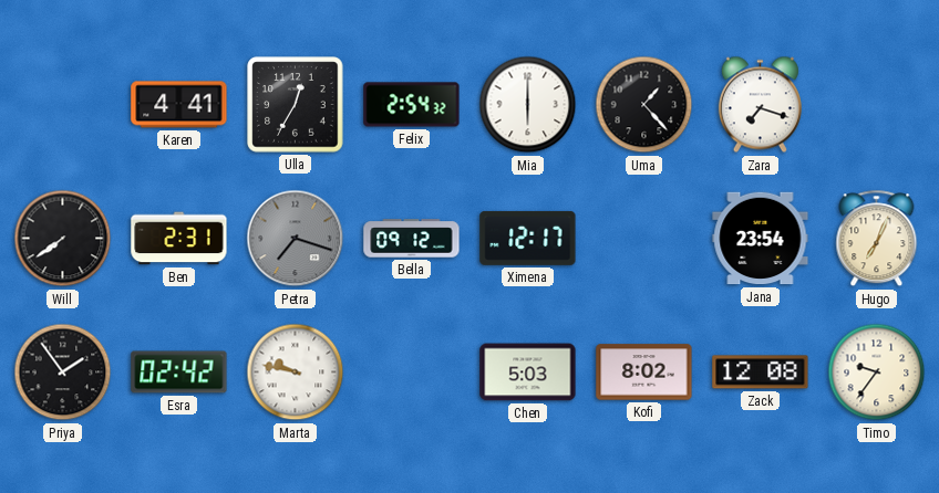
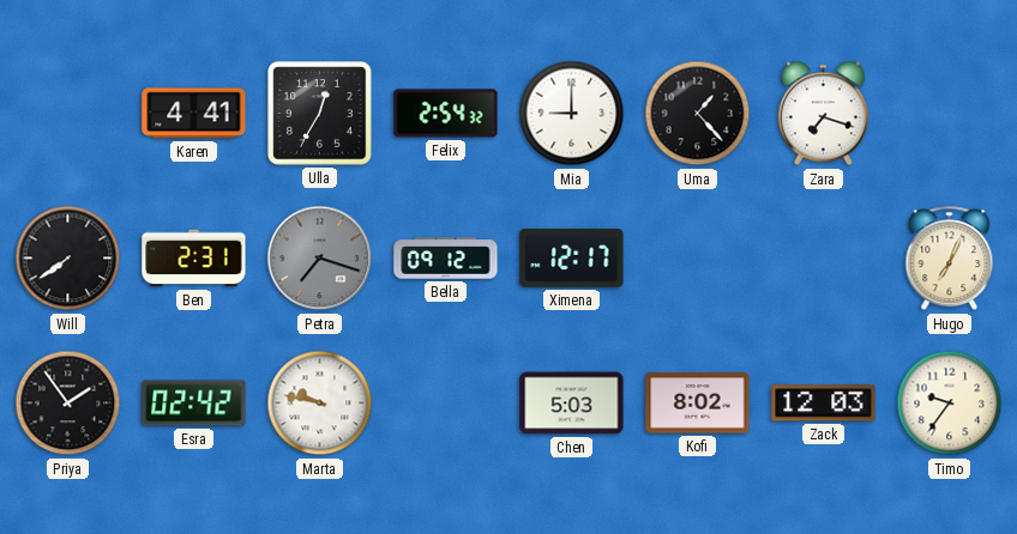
Mia: 6:00 -> 9:00 (572, 114)
Jana: 23:54 -> none (761, 239)
Zack: 12:08 -> 12:03 (824, 403)
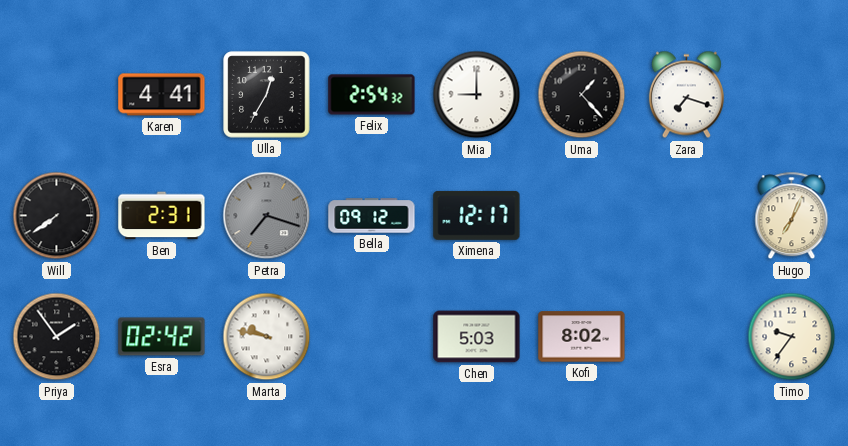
Zack: 12:03 -> none (824, 403)
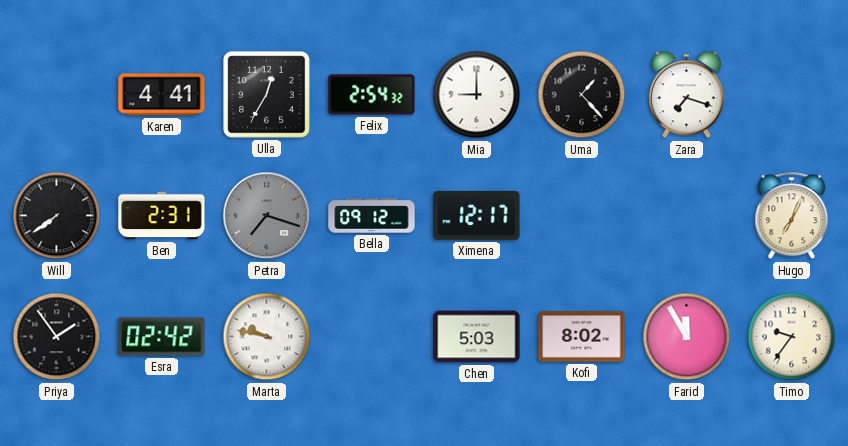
Farid: none -> 11:55 (687, 337)
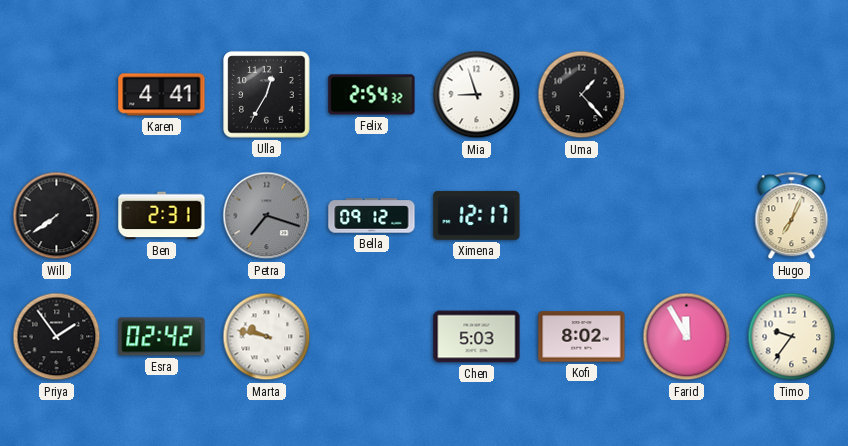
Mia: 9:00 -> 8:57 (477, 95)
Zara: 7:18 -> none (686, 95)
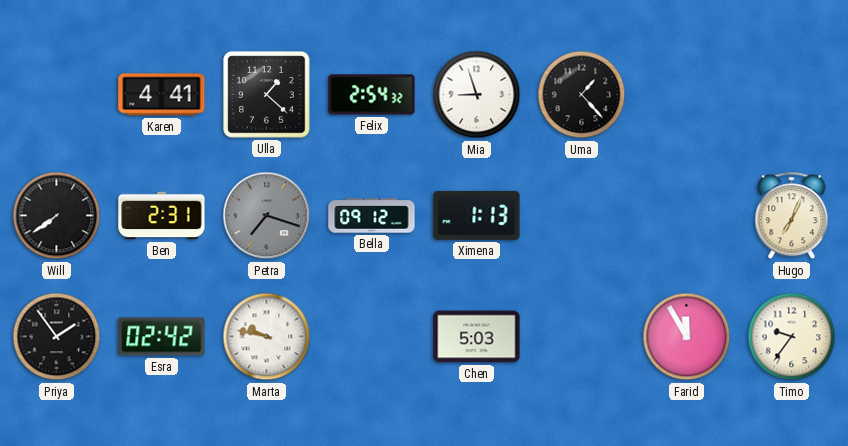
Ulla: 12:35 -> 1:22 (267, 95)
Ximena: 12:17 -> 1:13 (477, 215)
Kofi: 8:02 -> none (582, 337)
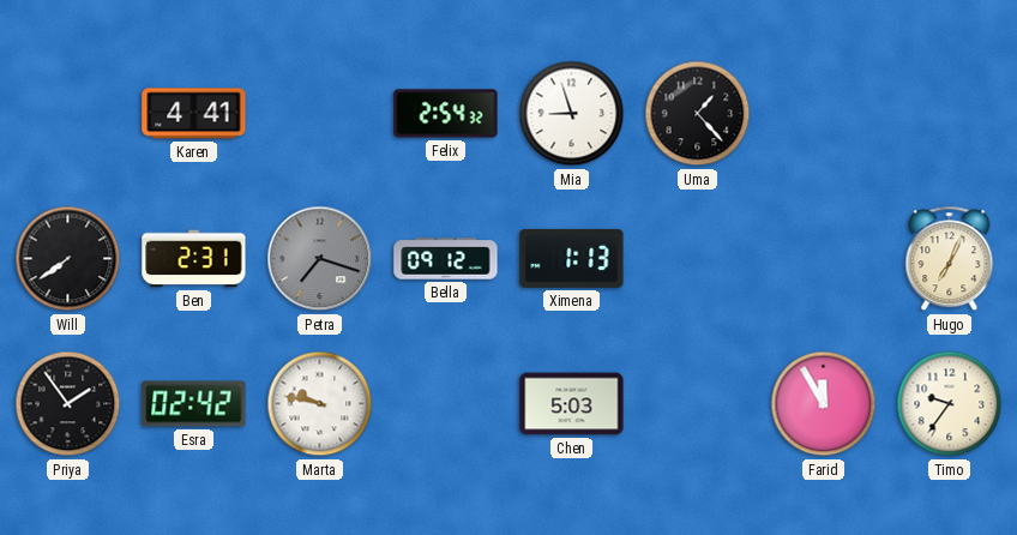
Ulla: 1:22 -> none (267, 95)
